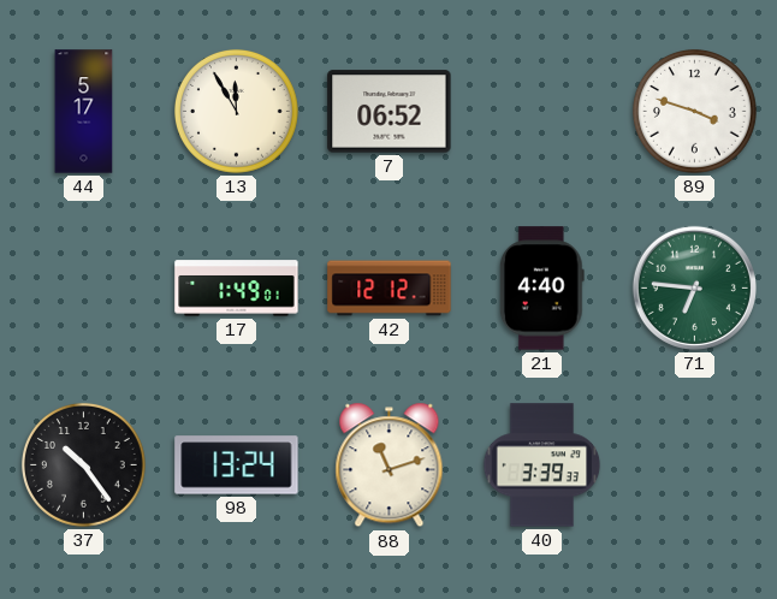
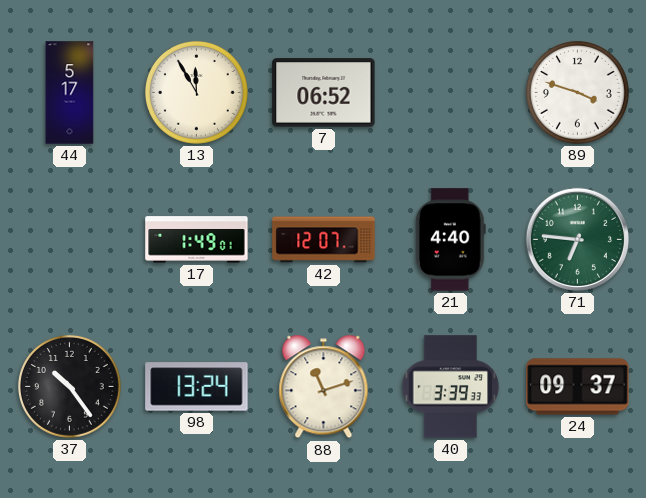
42: 12:12 -> 12:07 (324, 240)
24: none -> 09:37 (578, 387)
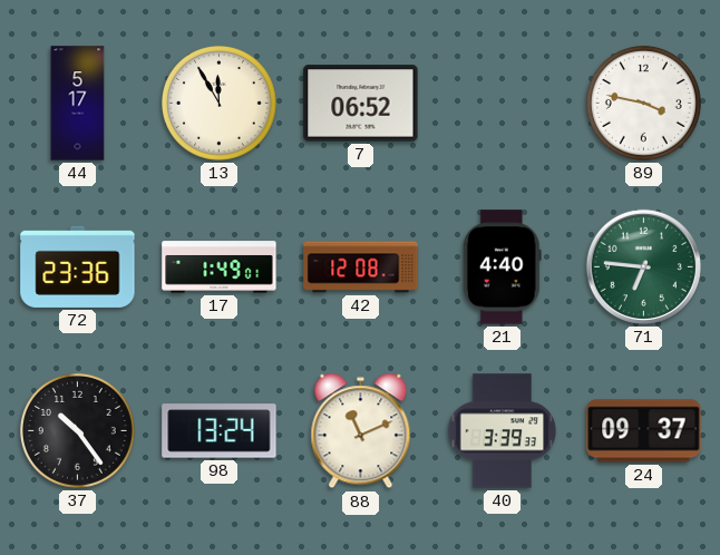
89: 3:48 -> 3:47 (643, 103)
72: none -> 23:36 (78, 266)
42: 12:07 -> 12:08 (361, 267)
88: 11:12 -> 11:11 (361, 431)
